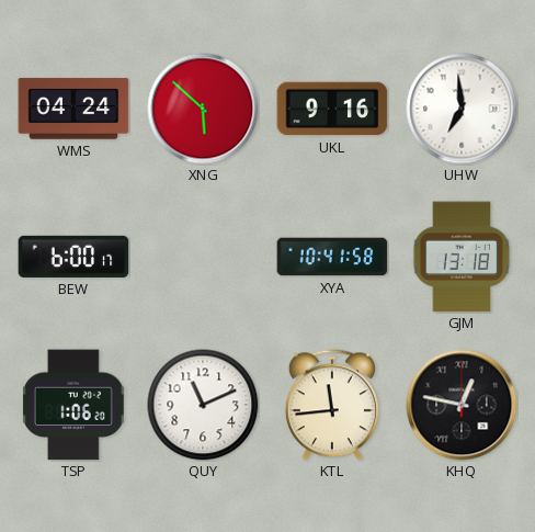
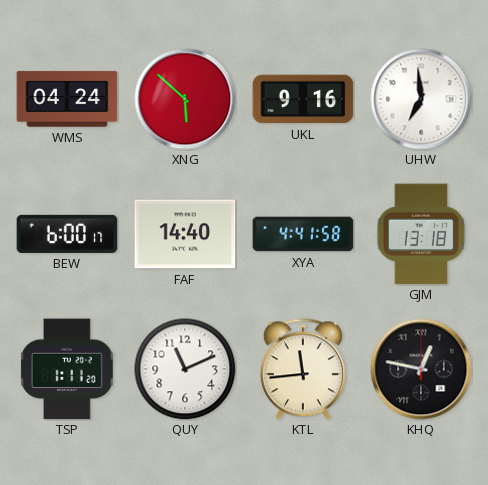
FAF: none -> 14:40 (185, 234)
XYA: 10:41 -> 4:41 (303, 234)
TSP: 1:06 -> 1:11 (67, 369)
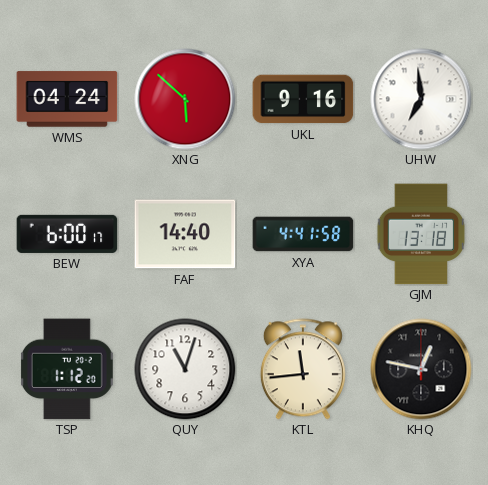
TSP: 1:11 -> 1:12 (67, 369)
QUY: 11:11 -> 11:03 (185, 369)
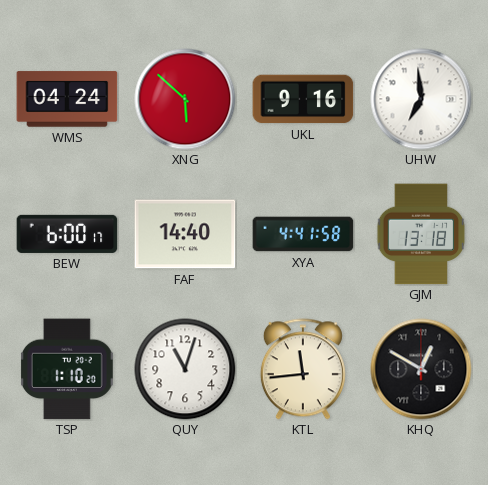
TSP: 1:12 -> 1:10 (67, 369)
KHQ: 12:47 -> 12:50 (421, 369)
